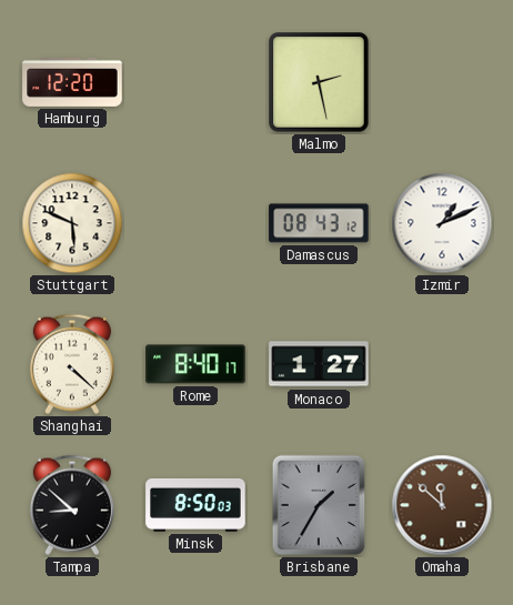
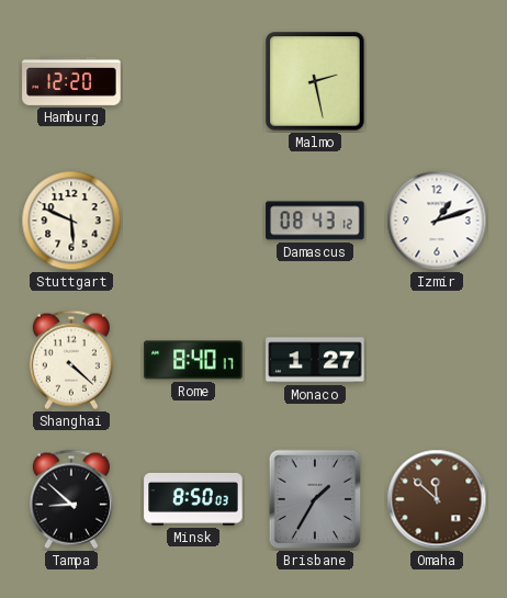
Izmir: 1:11 -> 1:12 (437, 221)
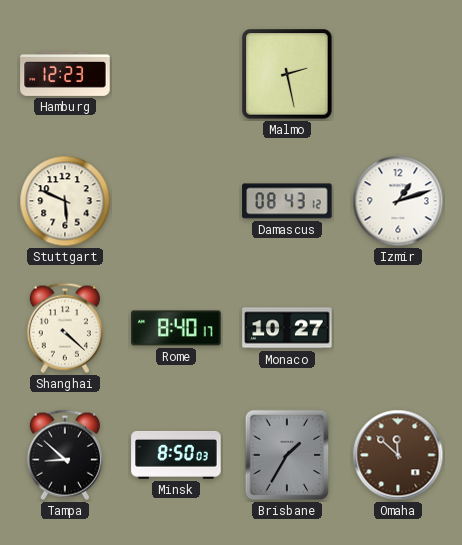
Hamburg: 12:20 -> 12:23 (65, 74)
Monaco: 1:27 -> 10:27 (287, 328)
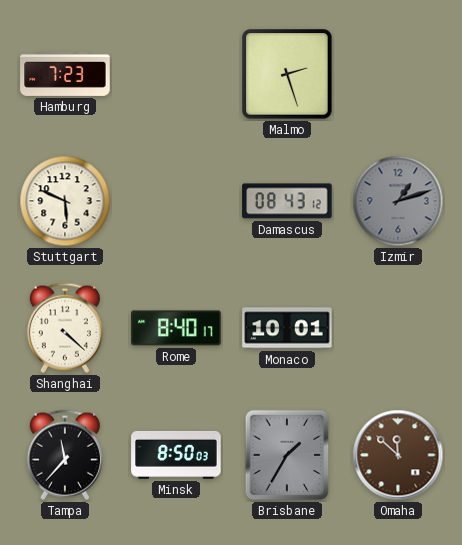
Hamburg: 12:23 -> 7:23 (65, 74)
Malmo: 2:28 -> 2:27 (287, 74)
Izmir dial: white -> grey (398, 201)
Monaco: 10:27 -> 10:01 (287, 328)
Tampa: 8:52 -> 11:37 (65, 455)
